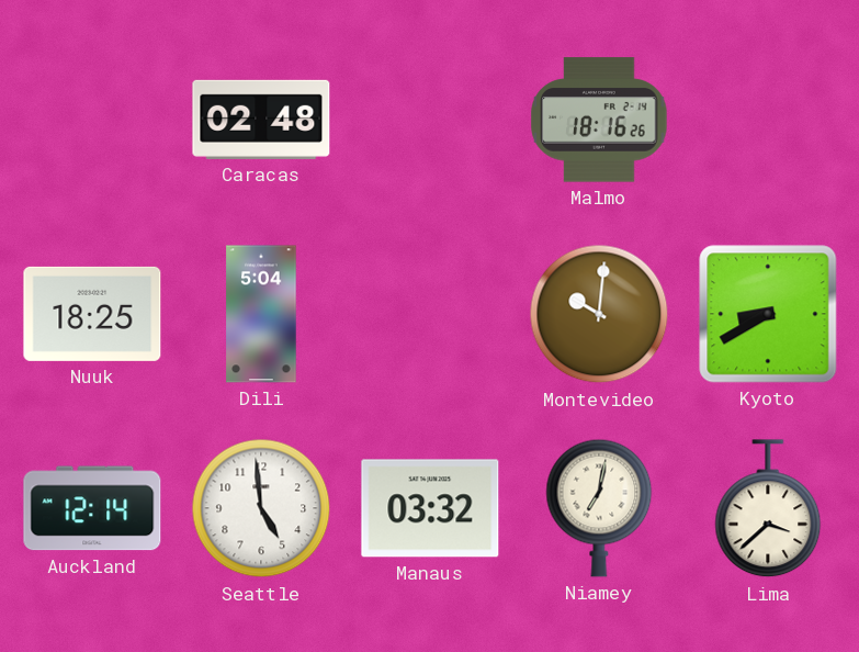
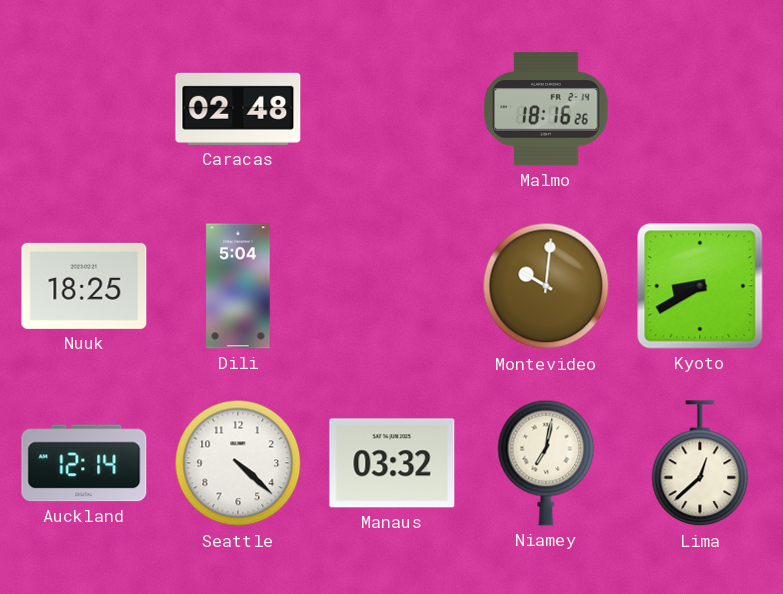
Seattle: 4:59 -> 4:22 (238, 463)
Lima: 3:38 -> 12:38 (700, 464)
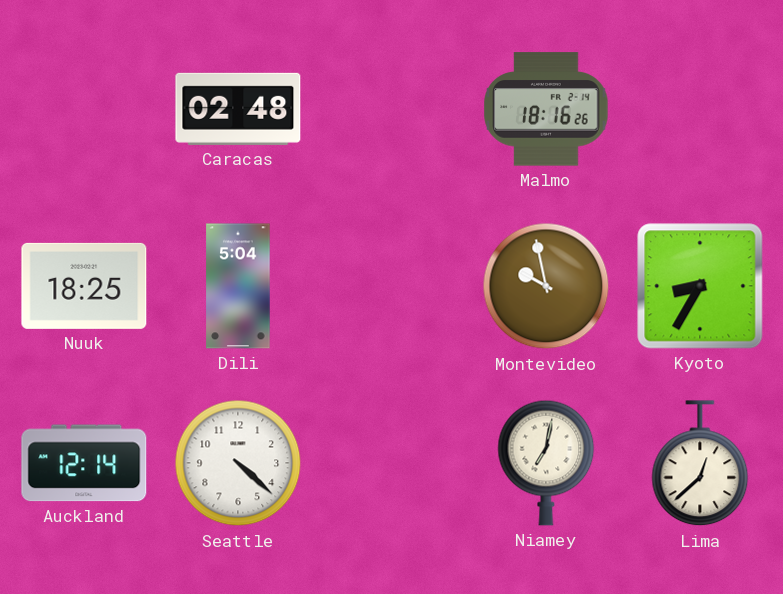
Montevideo: 10:01 -> 9:58 (546, 286)
Kyoto: 8:40 -> 8:35 (700, 286)
Manaus: 03:32 -> none (392, 463)
